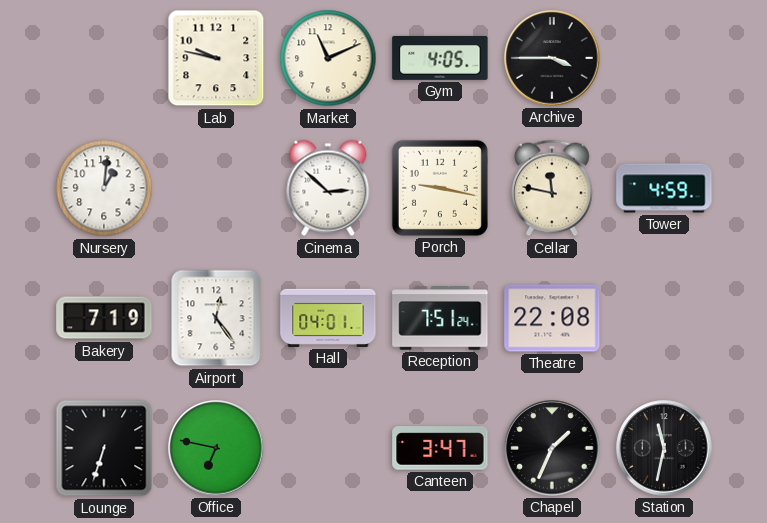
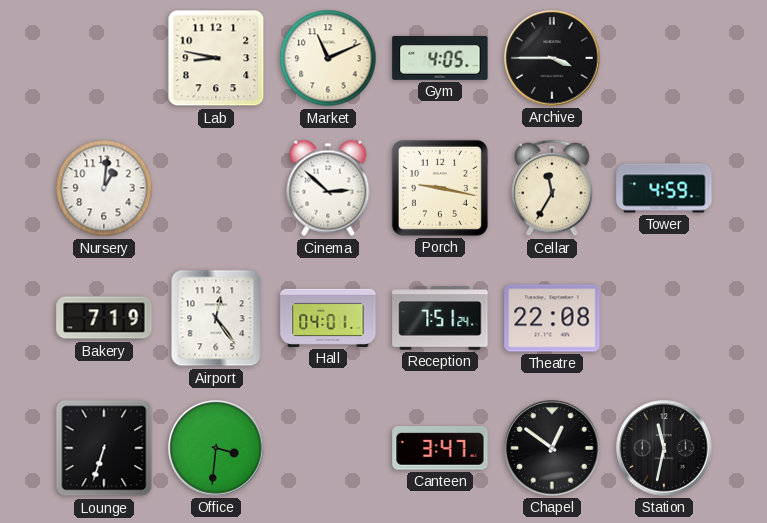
Lab: 9:47 -> 8:47 (216, 58)
Cellar: 11:47 -> 11:35 (552, 188)
Office: 6:47 -> 3:31 (216, 448)
Chapel: 1:34 -> 12:51 (552, 448)
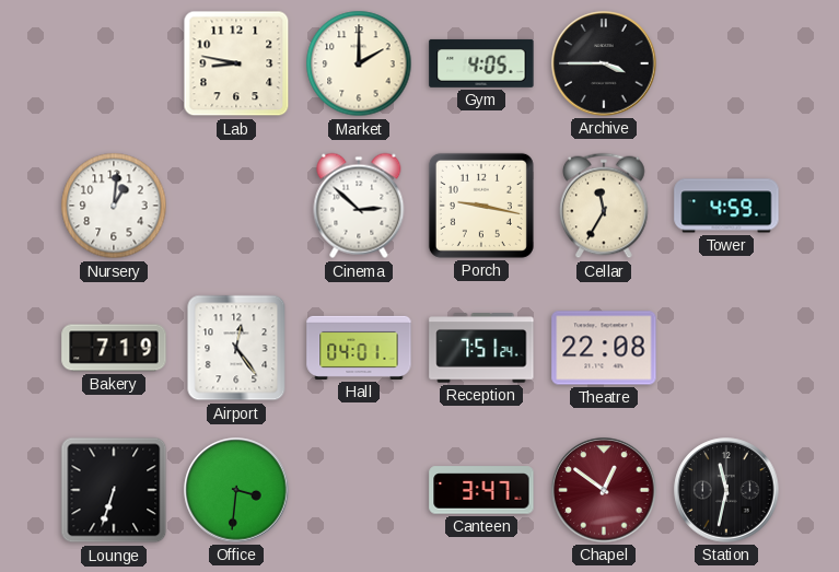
Market: 11:11 -> 2:00 (359, 63)
Chapel dial: black -> burgundy (604, 490)
